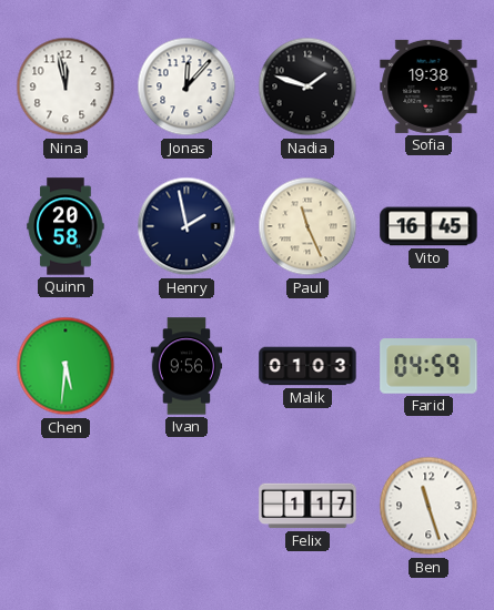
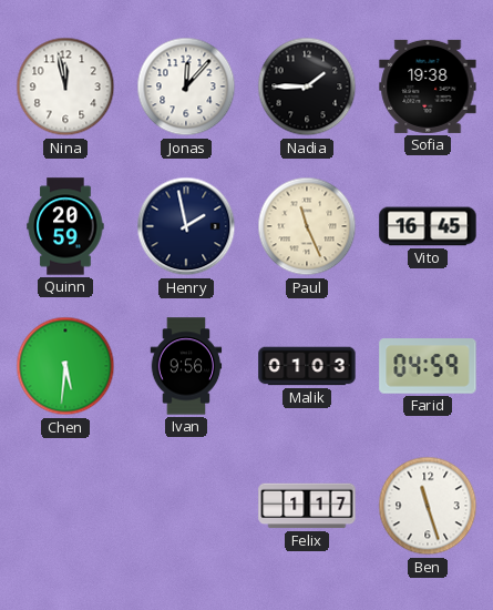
Nadia: 1:48 -> 1:45 (307, 87)
Quinn: 20:58 -> 20:59 (65, 226)
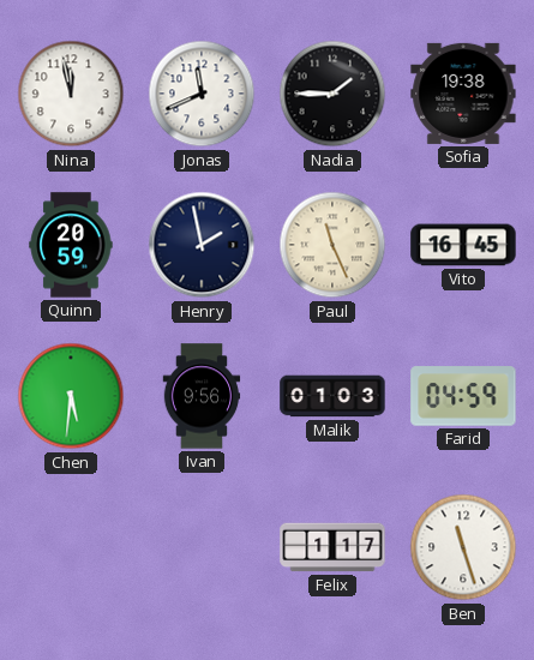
Jonas: 12:07 -> 11:41 (202, 94)
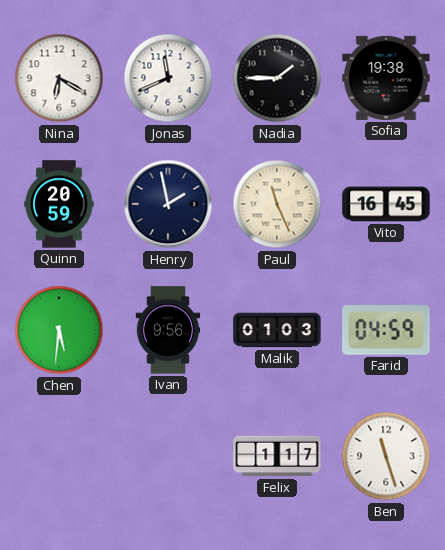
Nina: 11:58 -> 6:20 (59, 78)
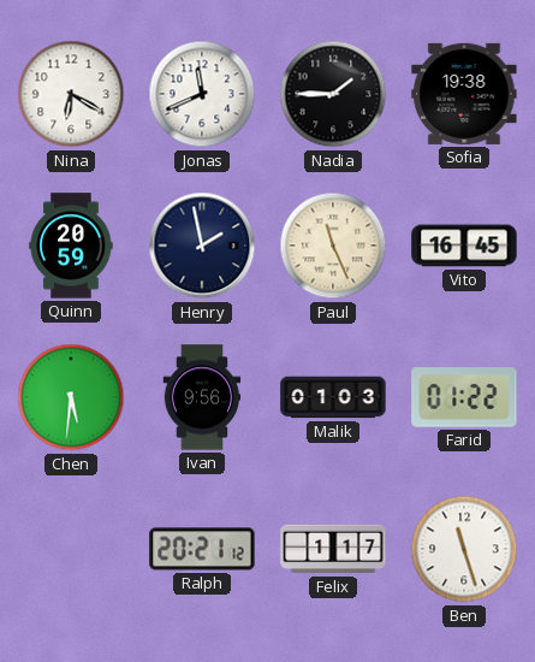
Farid: 04:59 -> 01:22 (464, 397)
Ralph: none -> 20:21 (202, 549)
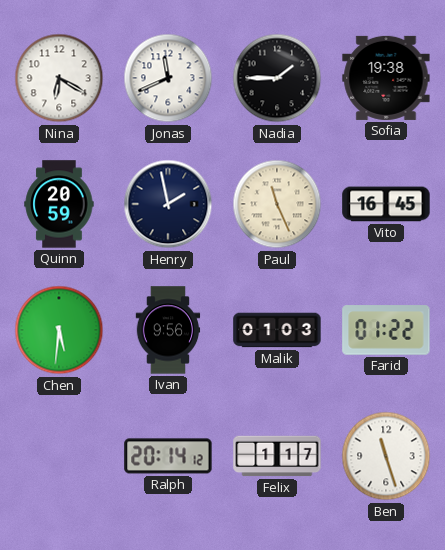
Ralph: 20:21 -> 20:14 (168, 456)
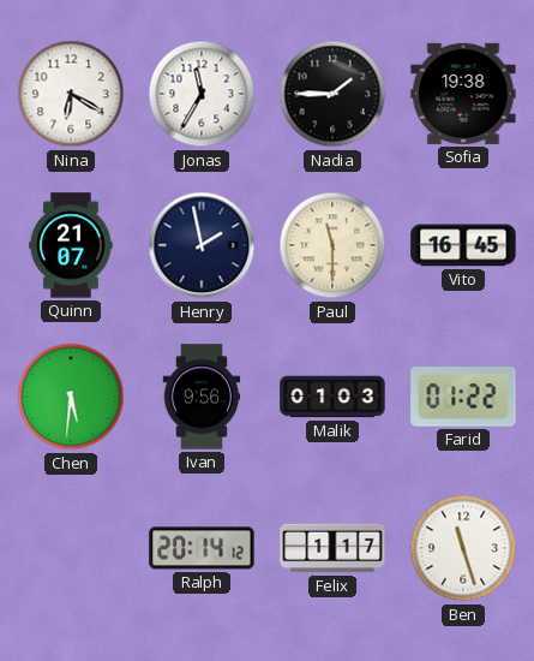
Jonas: 11:41 -> 11:35 (202, 94)
Quinn: 20:59 -> 21:07 (71, 245)
Paul: 11:26 -> 11:30 (332, 245)
